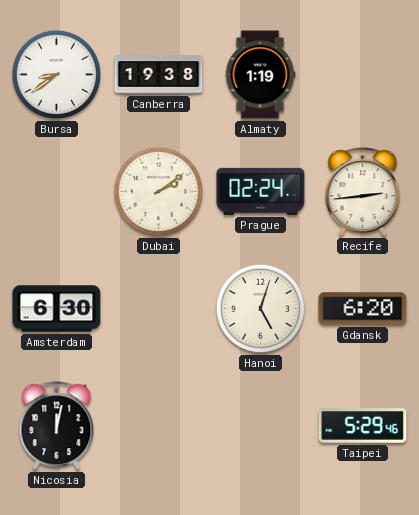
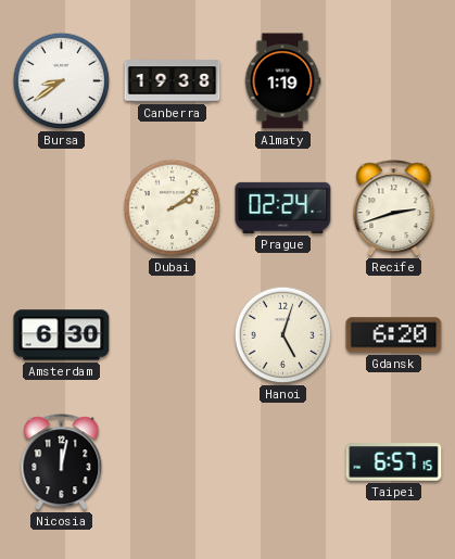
Recife: 2:44 -> 2:42 (394, 208)
Taipei: 5:29 -> 6:57 (394, 462)
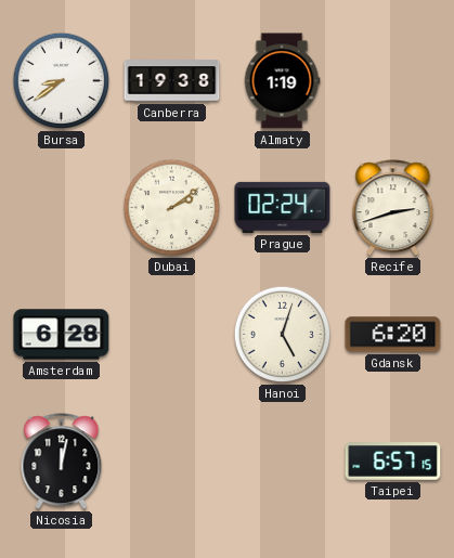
Amsterdam: 6:30 -> 6:28 (62, 335)
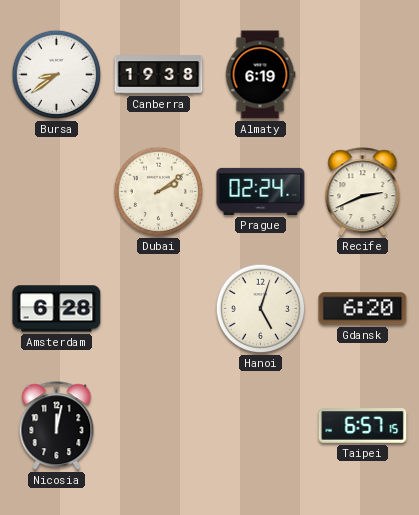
Almaty: 1:19 -> 6:19 (260, 75)
Recife: 2:42 -> 2:41 (363, 192)
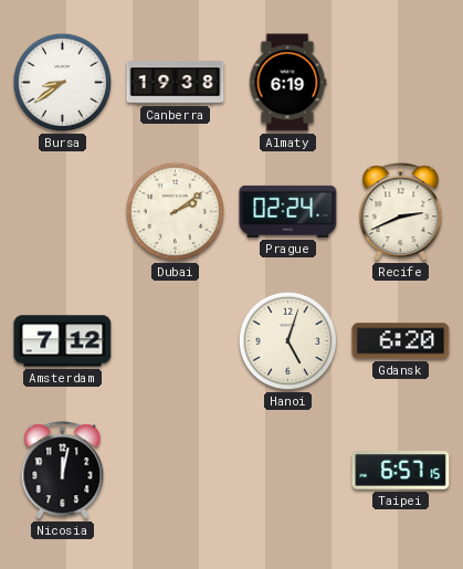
Amsterdam: 6:28 -> 7:12 (63, 341)
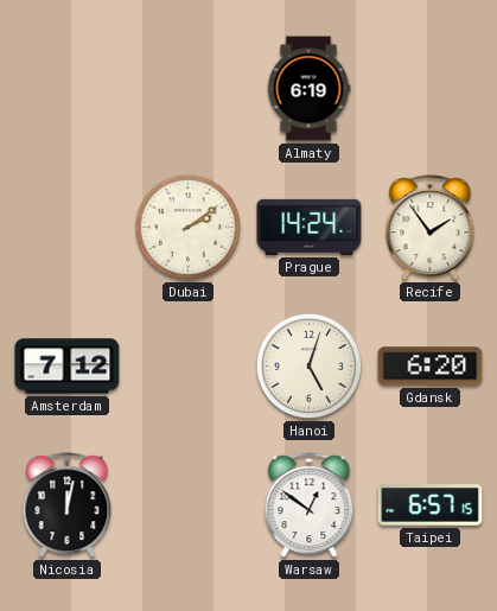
Bursa: 8:39 -> none (63, 83)
Canberra: 19:38 -> none (176, 83)
Prague: 02:24 -> 14:24 (310, 227)
Recife: 2:41 -> 1:54 (431, 228)
Warsaw: none -> 12:51 (310, 505)
